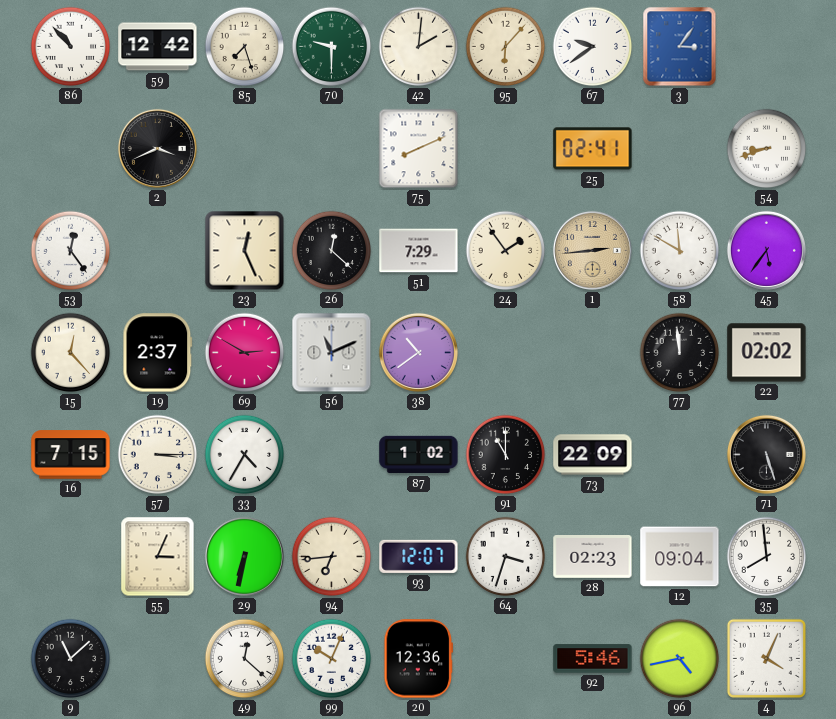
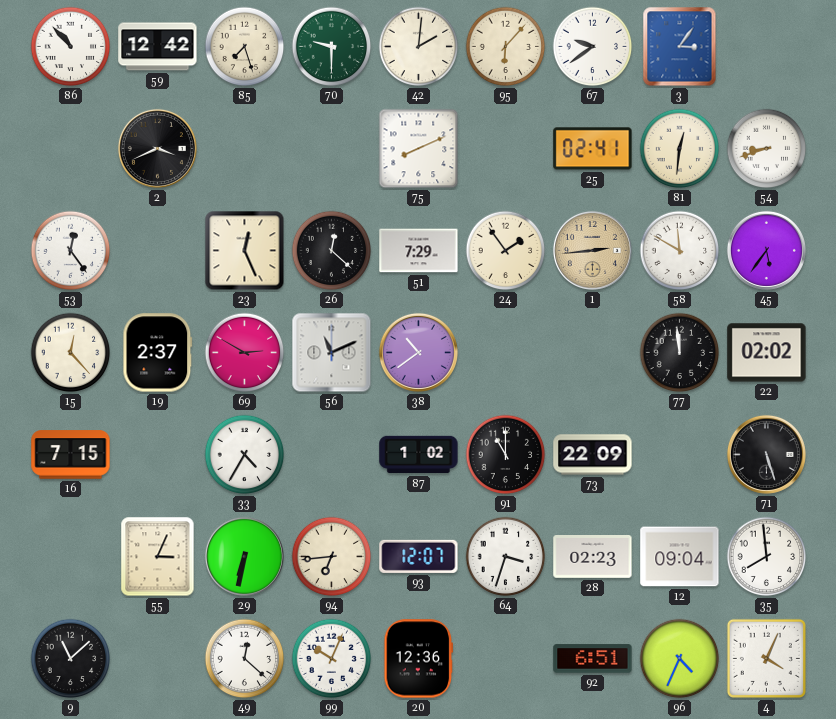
81: none -> 12:31 (680, 149)
57: 3:15 -> none (158, 455)
92: 5:46 -> 6:51 (593, 659)
96: 4:43 -> 4:34 (680, 659)
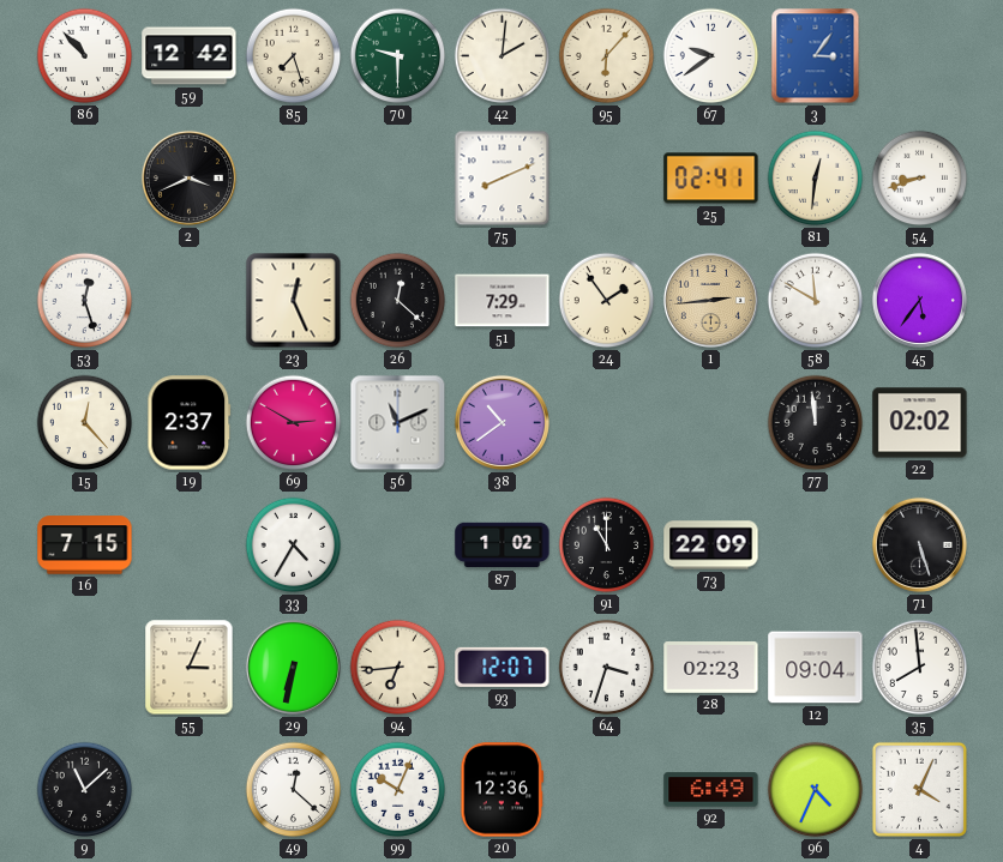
53: 12:24 -> 12:27 (85, 301)
92: 6:51 -> 6:49 (711, 790)
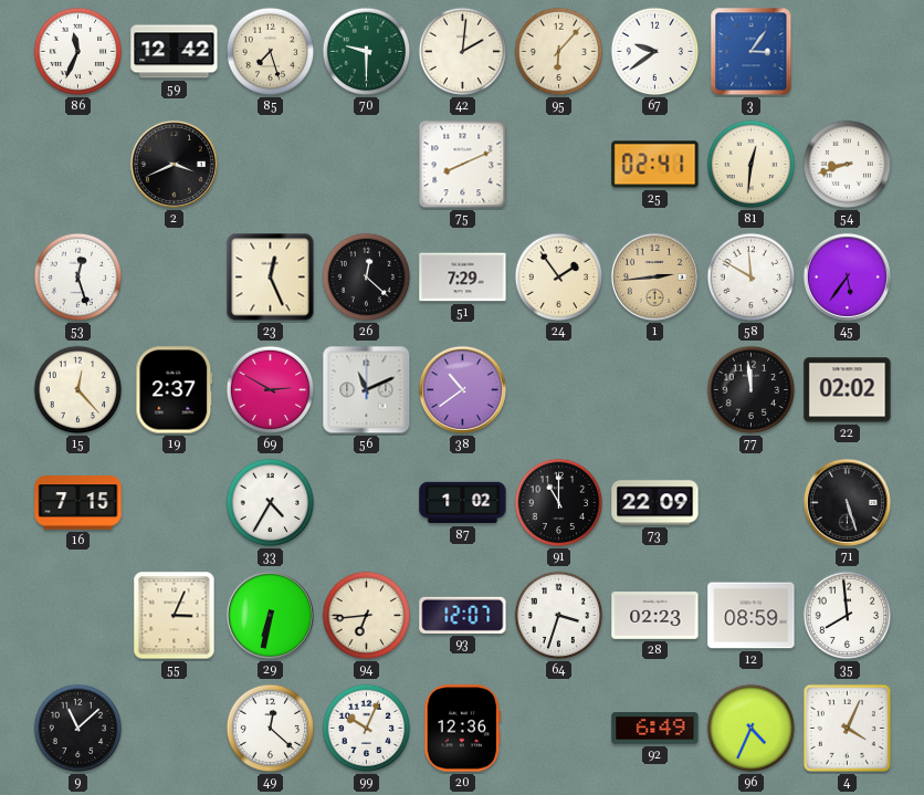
86: 10:53 -> 11:34 (78, 52)
12: 09:04 -> 08:59 (752, 616)
